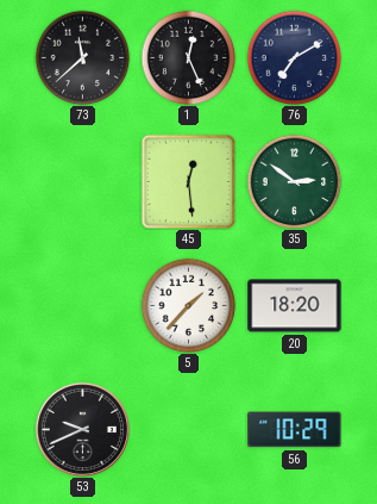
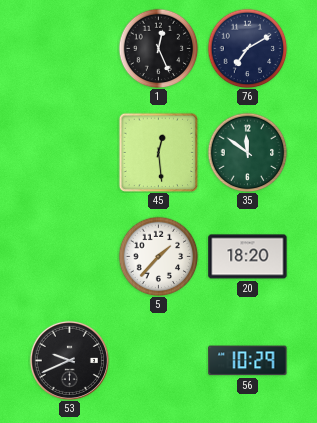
73: 11:38 -> none (82, 57)
35: 2:51 -> 11:51 (247, 152)
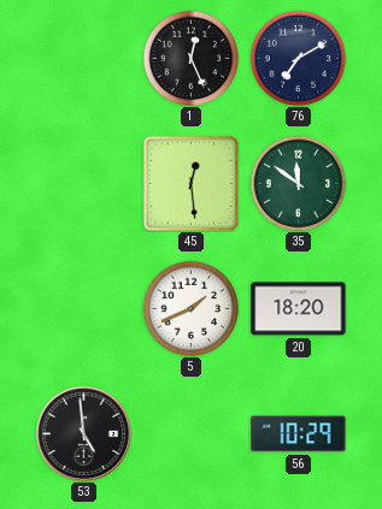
5: 1:37 -> 1:41 (190, 308)
53: 9:41 -> 4:59 (83, 433)
